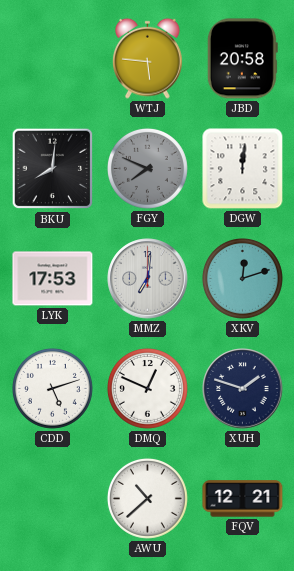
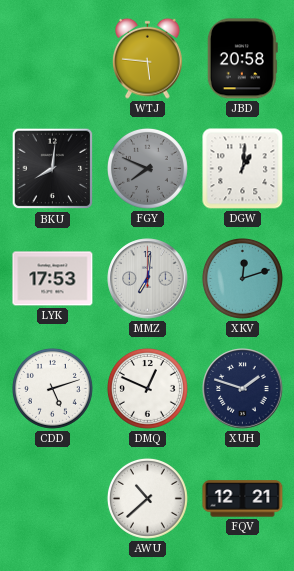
DGW: 12:01 -> 1:01 (243, 169)
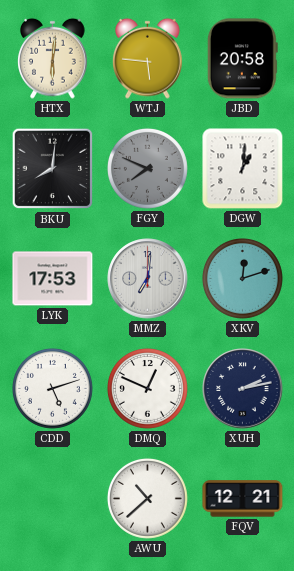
HTX: none -> 6:01 (53, 58)
XUH: 1:48 -> 2:13 (243, 389)
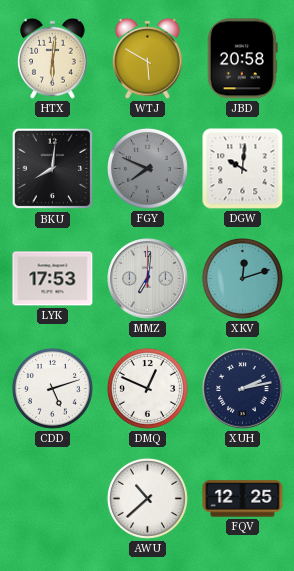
WTJ: 5:46 -> 5:50 (148, 58)
DGW: 1:01 -> 10:01 (243, 169)
FQV: 12:21 -> 12:25 (243, 499)
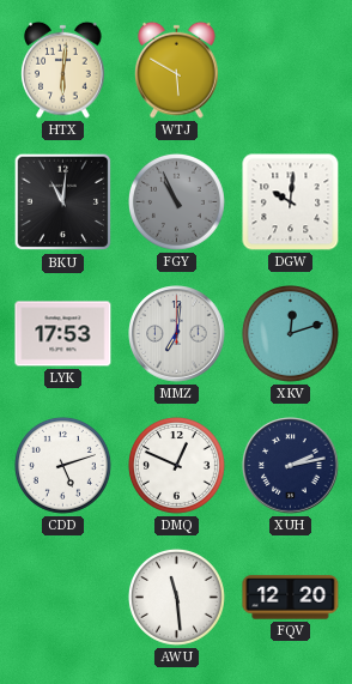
JBD: 20:58 -> none (242, 59)
BKU: 8:01 -> 11:01 (63, 202)
FGY: 7:49 -> 10:56 (176, 201)
AWU: 10:38 -> 11:29 (176, 597)
FQV: 12:25 -> 12:20 (291, 598)
